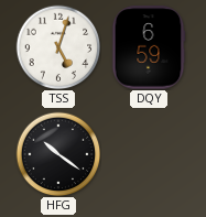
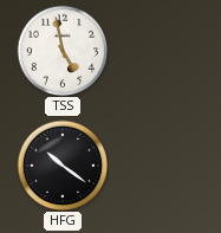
TSS: 5:03 -> 4:58 (63, 51)
DQY: 6:59 -> none (149, 47)
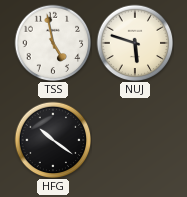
NUJ: none -> 5:48 (135, 43)
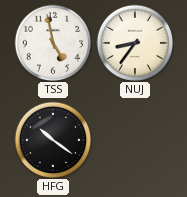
NUJ: 5:48 -> 8:36 (135, 43)
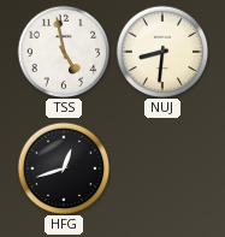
NUJ: 8:36 -> 8:31 (162, 52)
HFG: 10:21 -> 12:42 (64, 168)
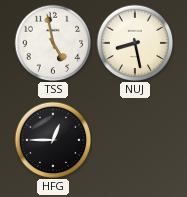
NUJ: 8:31 -> 8:28 (135, 43)
HFG: 12:42 -> 12:45 (53, 140)
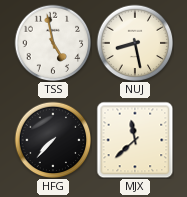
HFG: 12:45 -> 7:37 (53, 140)
MJX: none -> 11:38 (135, 140)
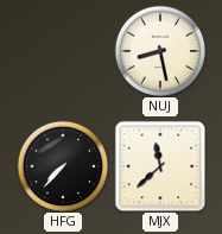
TSS: 4:58 -> none (53, 43)
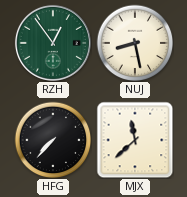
RZH: none -> 12:54 (53, 43)
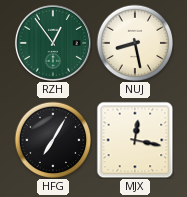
HFG: 7:37 -> 7:05 (53, 140)
MJX: 11:38 -> 12:17 (135, 140)
